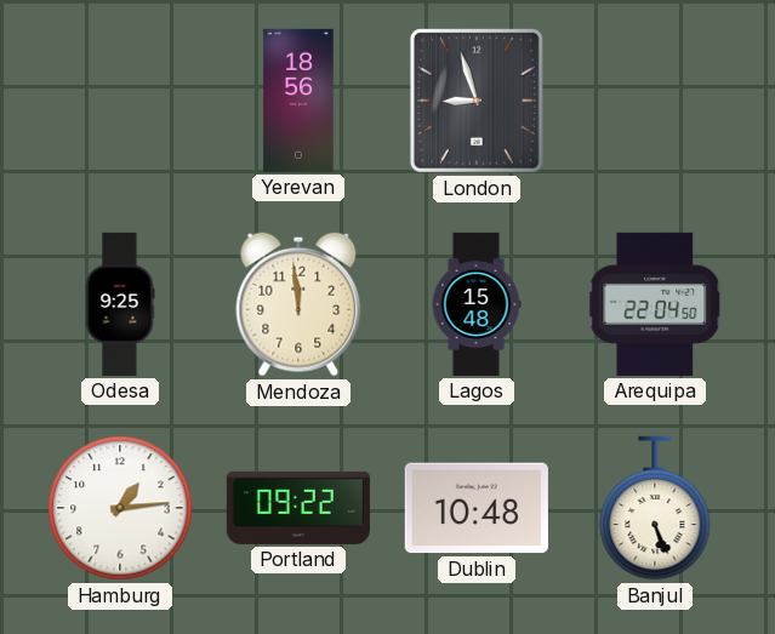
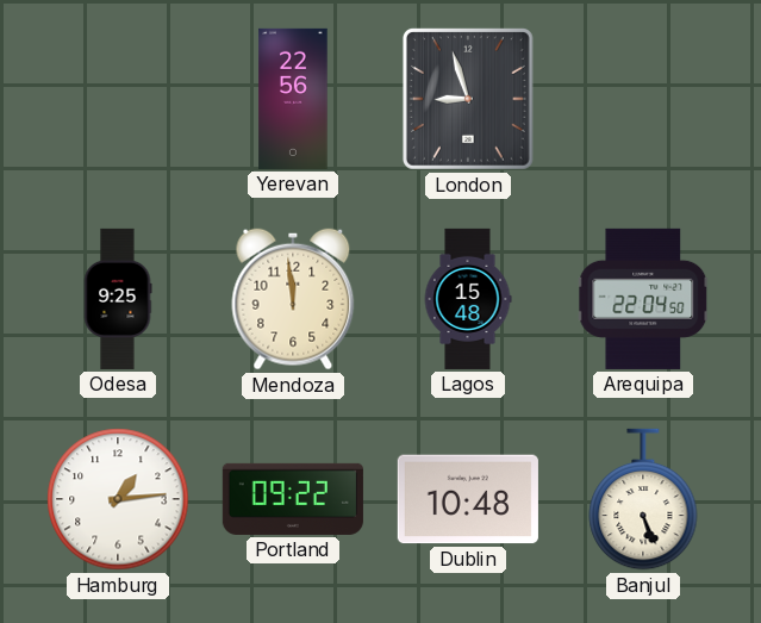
Yerevan: 18:56 -> 22:56 (293, 99)
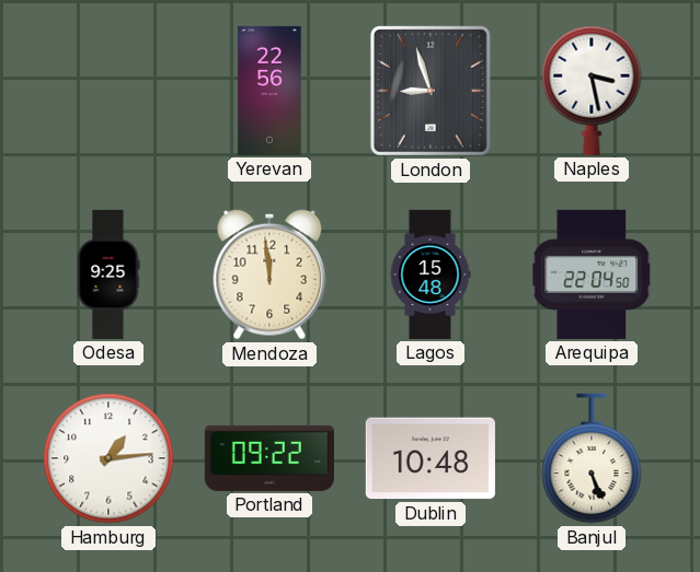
Naples: none -> 3:28 (592, 91)
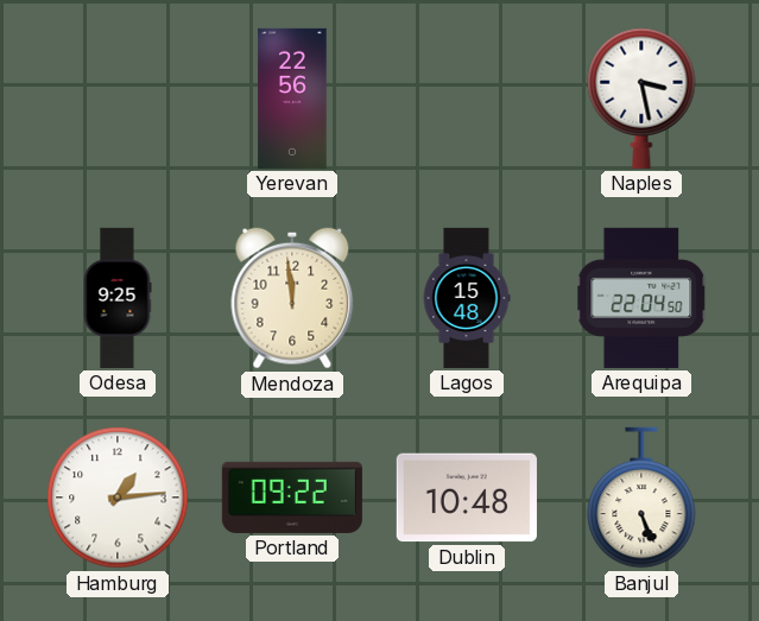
London: 8:57 -> none (431, 91)
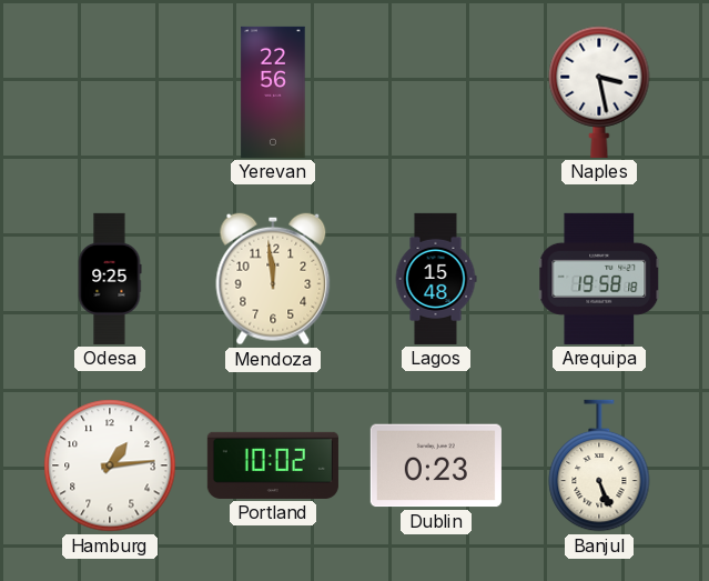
Arequipa: 22:04 -> 19:58 (599, 279)
Portland: 09:22 -> 10:02 (273, 465)
Dublin: 10:48 -> 0:23 (436, 465)
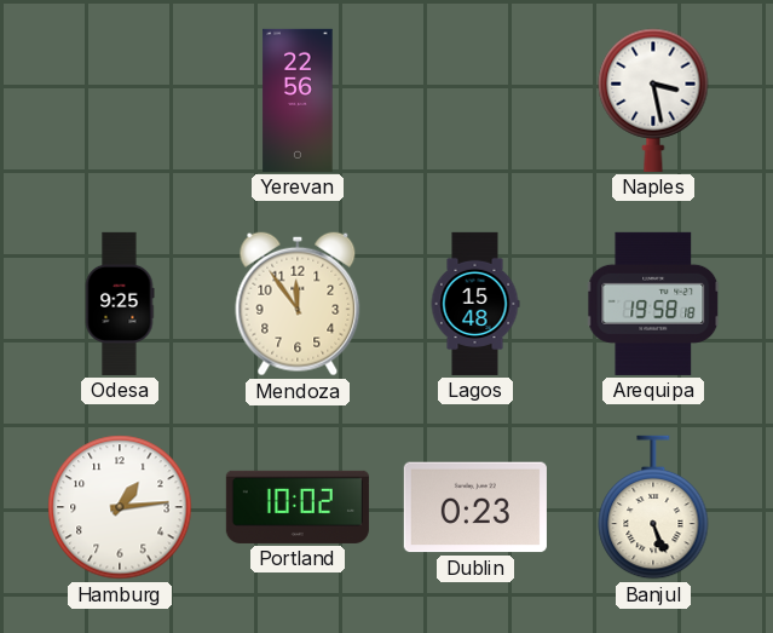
Mendoza: 11:59 -> 11:54 (298, 304)
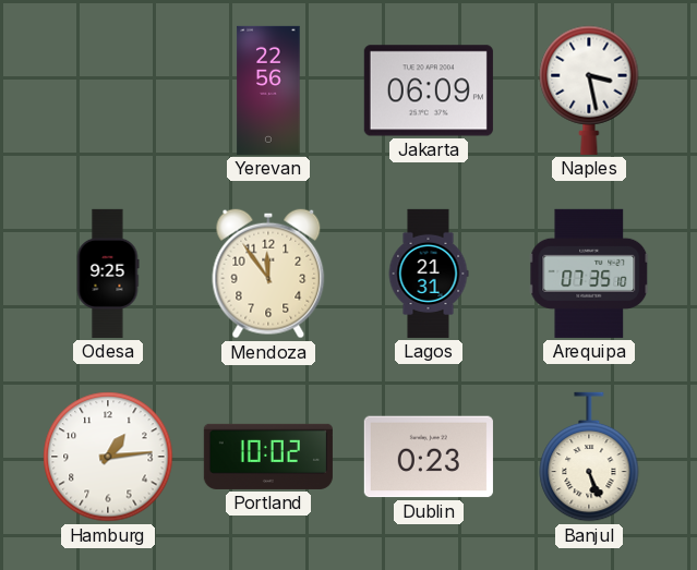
Jakarta: none -> 06:09 (429, 90)
Lagos: 15:48 -> 21:31 (429, 274)
Arequipa: 19:58 -> 07:35 (589, 274)
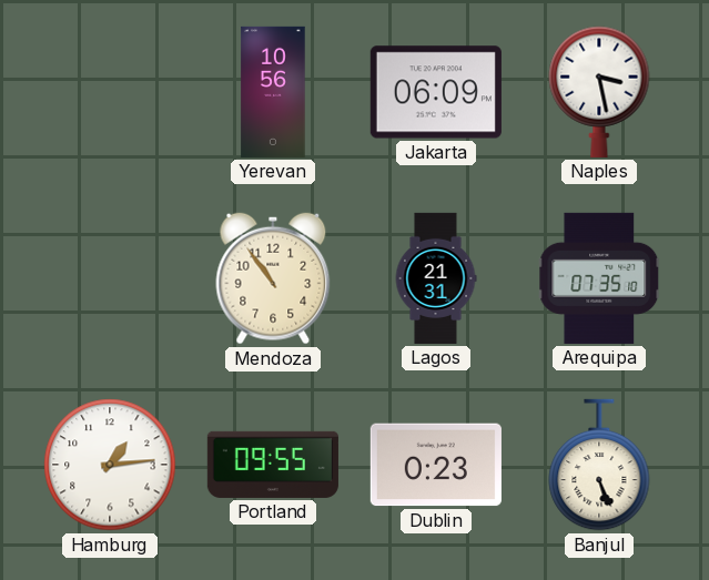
Yerevan: 22:56 -> 10:56 (273, 92)
Odesa: 9:25 -> none (108, 274)
Mendoza: 11:54 -> 10:54 (273, 278)
Portland: 10:02 -> 09:55 (273, 465)
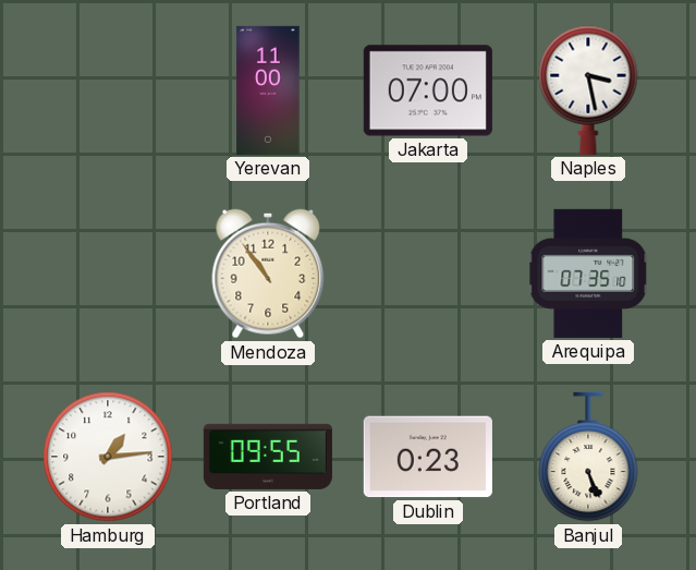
Yerevan: 10:56 -> 11:00 (268, 90)
Jakarta: 06:09 -> 07:00 (428, 90)
Lagos: 21:31 -> none (436, 278)
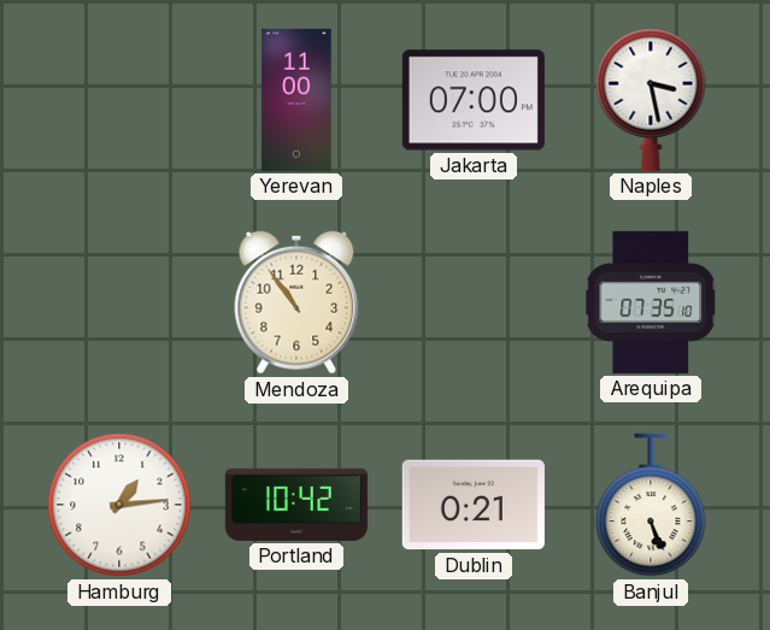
Portland: 09:55 -> 10:42 (296, 505)
Dublin: 0:23 -> 0:21 (474, 505)
